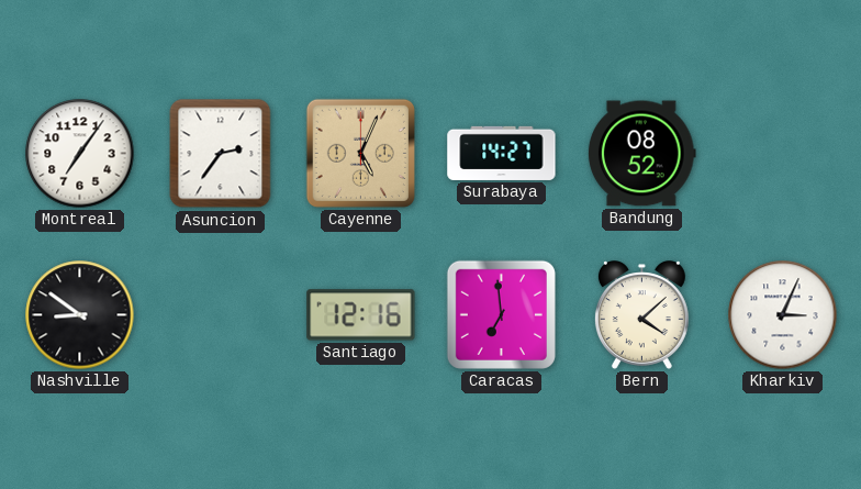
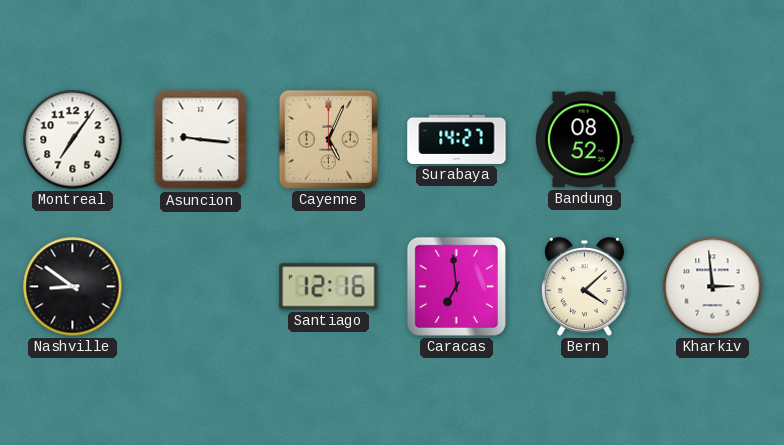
Asuncion: 2:36 -> 9:16 (201, 140)
Kharkiv: 3:04 -> 2:59 (713, 287)
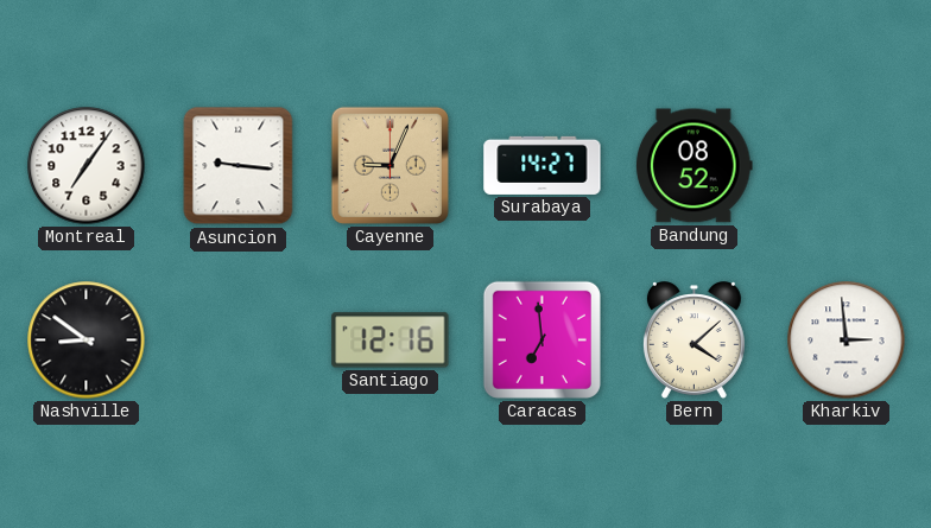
Cayenne: 5:04 -> 9:04 (389, 165)
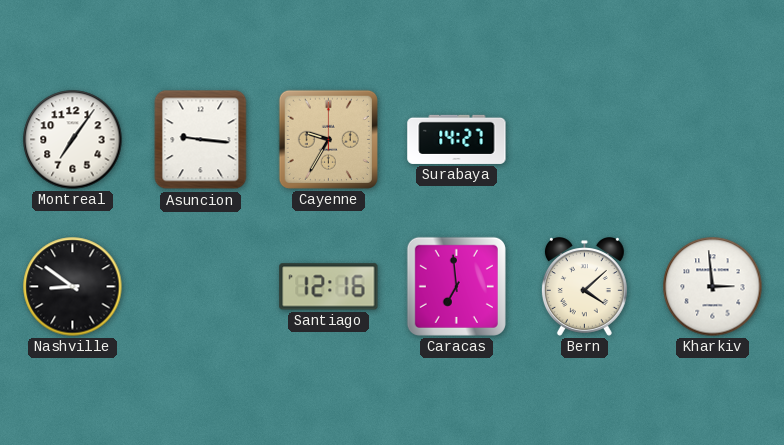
Cayenne: 9:04 -> 9:35 (328, 139)
Bandung: 08:52 -> none (693, 166)
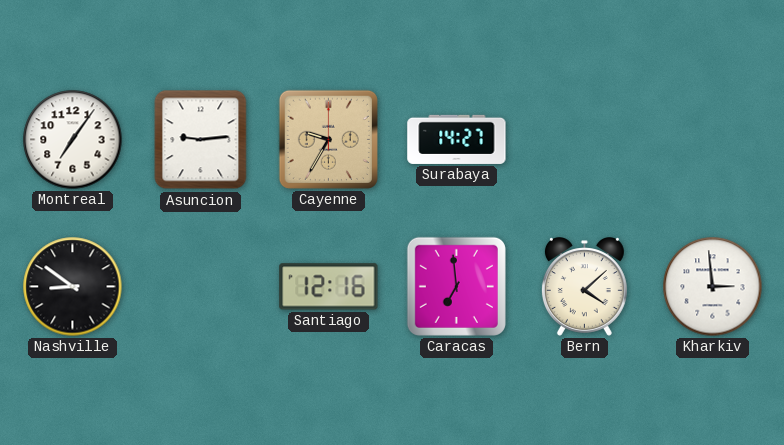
Asuncion: 9:16 -> 9:14 (201, 140)
